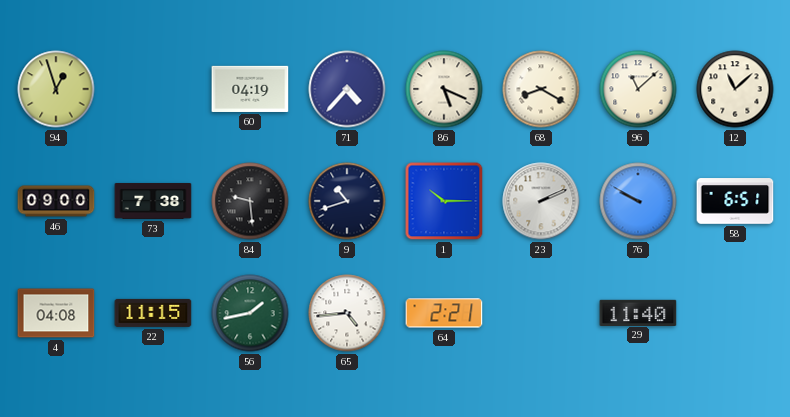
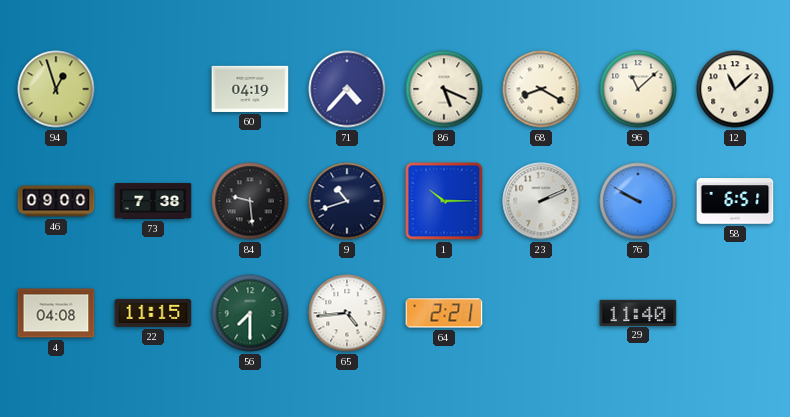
56: 1:43 -> 7:30 (250, 313)
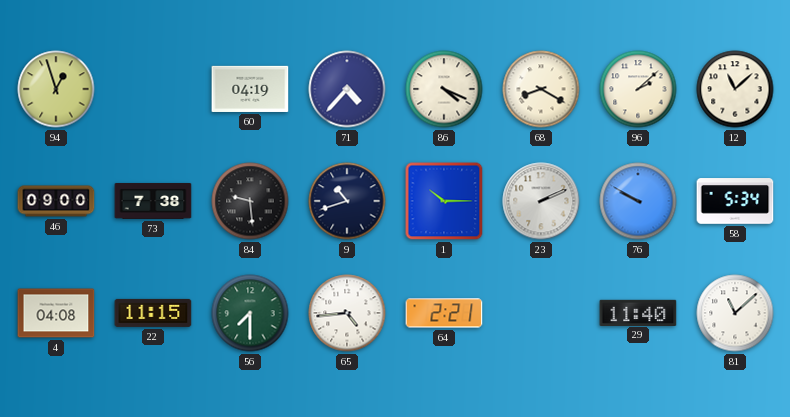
86: 5:19 -> 4:19 (444, 89)
96: 11:08 -> 2:08 (638, 89)
58: 6:51 -> 5:34 (735, 201)
81: none -> 11:08 (735, 313)
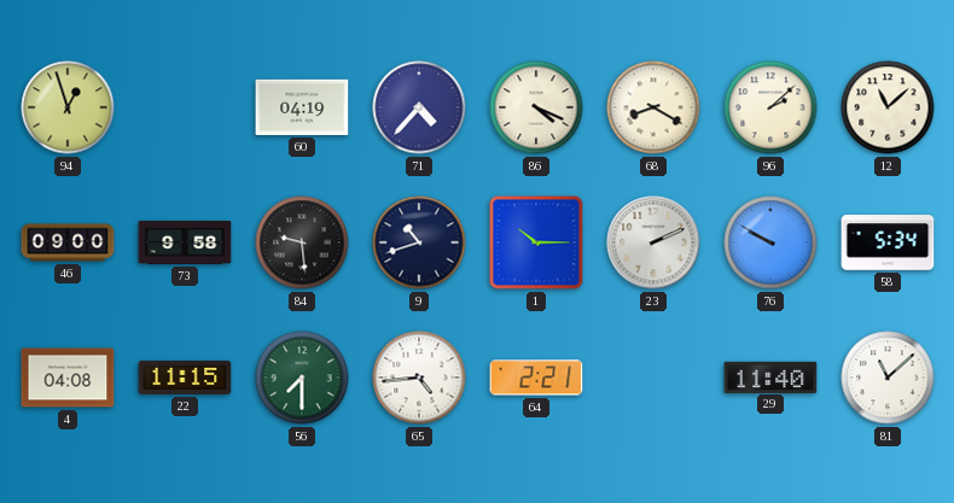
73: 7:38 -> 9:58 (185, 242)
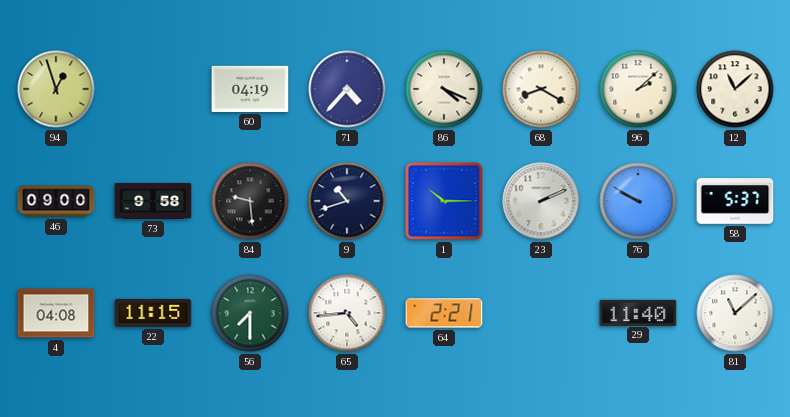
58: 5:34 -> 5:37 (735, 201)
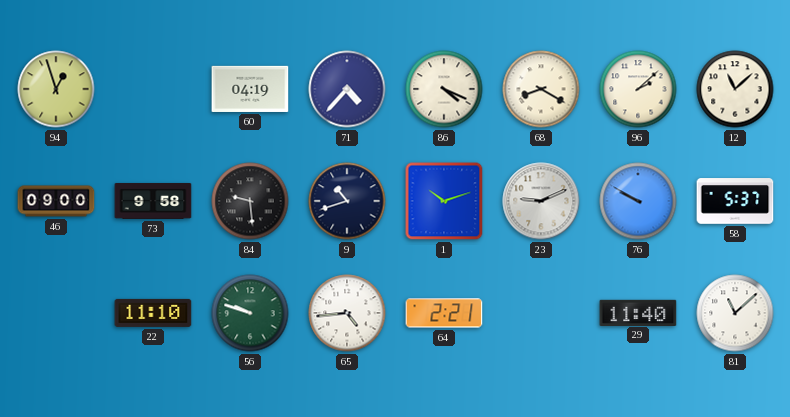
1: 10:15 -> 10:12 (444, 201)
23: 2:11 -> 9:11 (541, 201)
4: 04:08 -> none (56, 313)
22: 11:15 -> 11:10 (153, 313)
56: 7:30 -> 9:48 (250, 313)
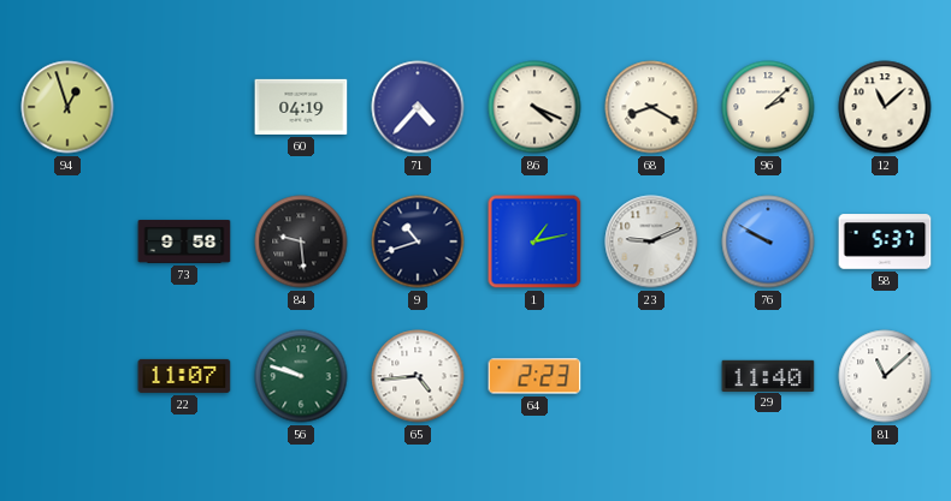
46: 09:00 -> none (56, 201)
1: 10:12 -> 1:13 (534, 241)
22: 11:10 -> 11:07 (184, 376)
64: 2:21 -> 2:23 (534, 376)
